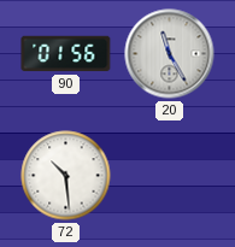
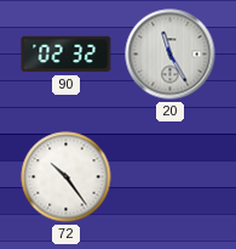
90: 01:56 -> 02:32 (67, 55)
72: 10:29 -> 10:24 (67, 177)
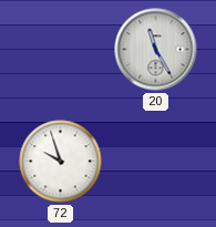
90: 02:32 -> none (67, 55)
72: 10:24 -> 9:57 (61, 162)
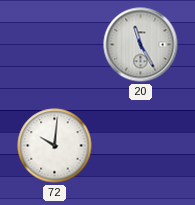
72: 9:57 -> 10:01 (55, 146)
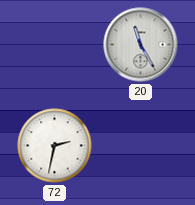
72: 10:01 -> 2:32 (55, 146)
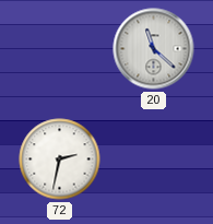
20: 11:25 -> 11:22 (154, 49)
